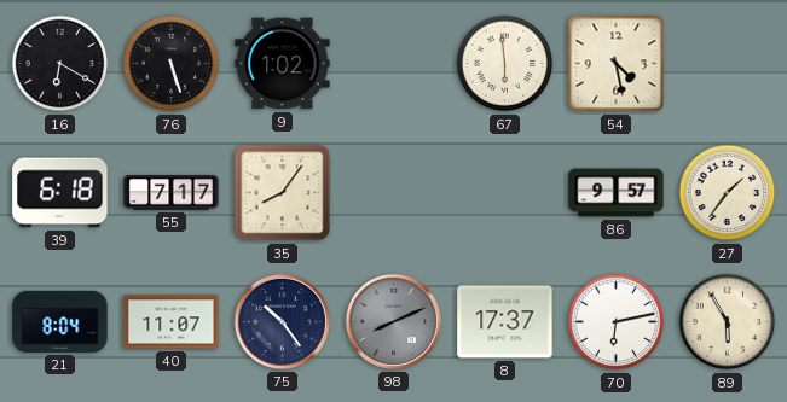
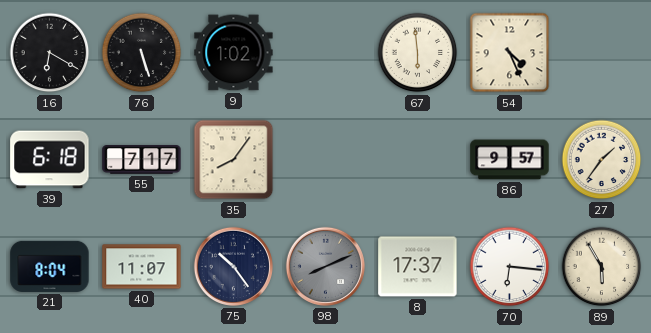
54: 4:28 -> 4:26 (510, 53)
70: 6:13 -> 6:16 (510, 267)
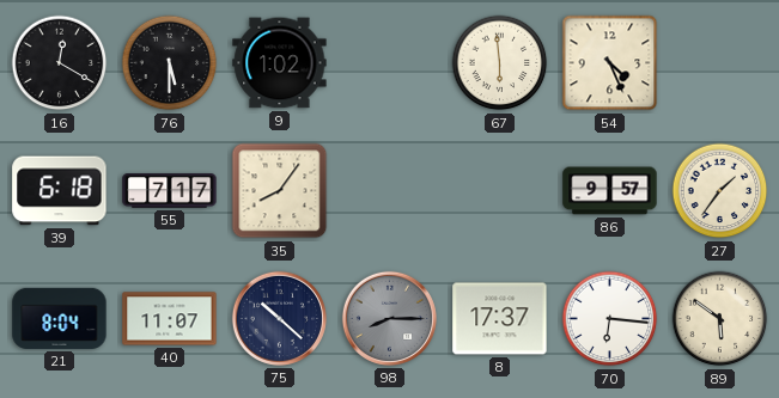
16: 6:20 -> 12:20 (60, 63)
76: 5:27 -> 5:30 (170, 63)
75: 10:24 -> 10:22 (279, 318)
98: 8:11 -> 8:15 (389, 318)
89: 5:55 -> 5:51 (720, 319)
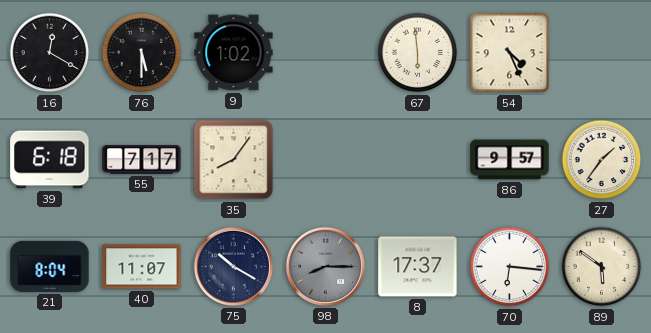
75: 10:22 -> 10:20 (233, 266)
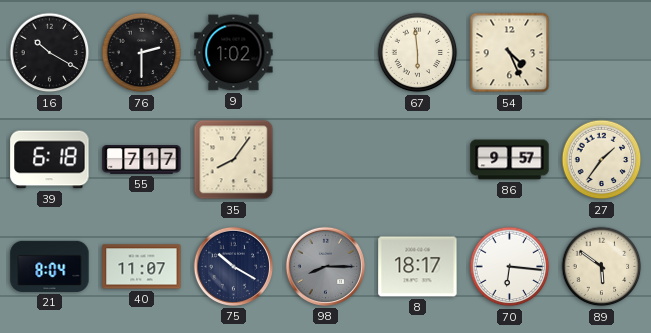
16: 12:20 -> 10:20 (50, 53)
76: 5:30 -> 2:30 (142, 53)
8: 17:37 -> 18:17 (418, 267)
